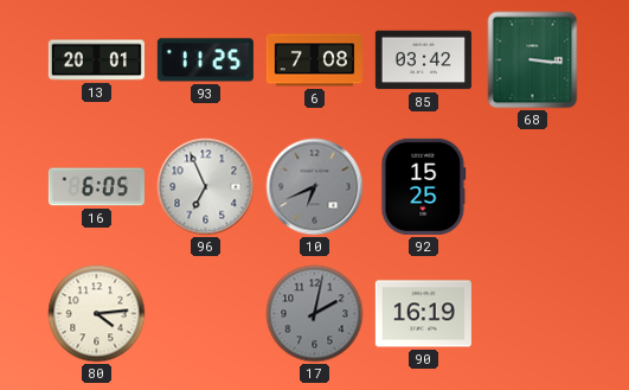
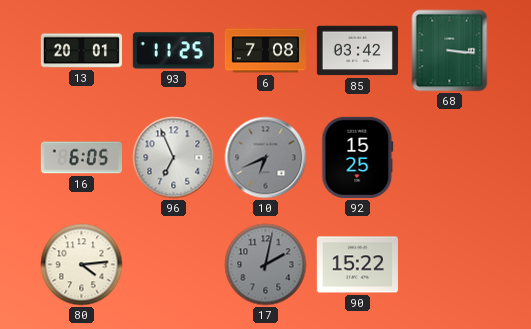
90: 16:19 -> 15:22 (357, 265)
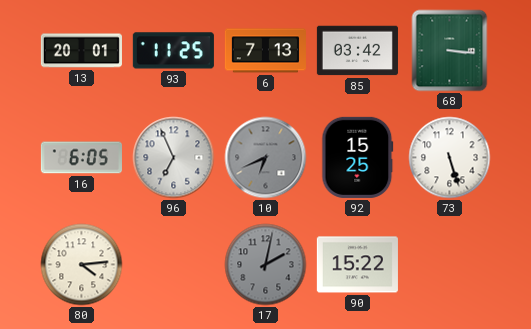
6: 7:08 -> 7:13 (265, 51)
73: none -> 5:27 (450, 158)
